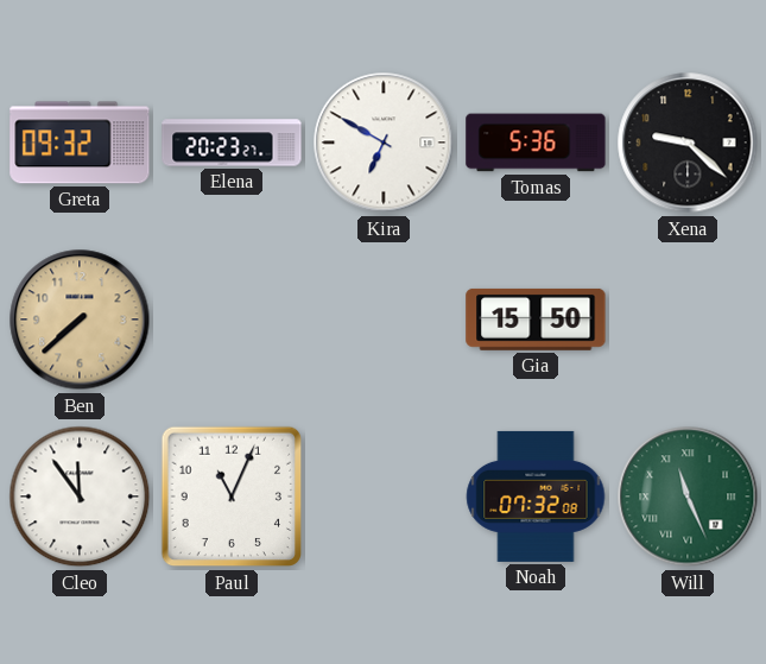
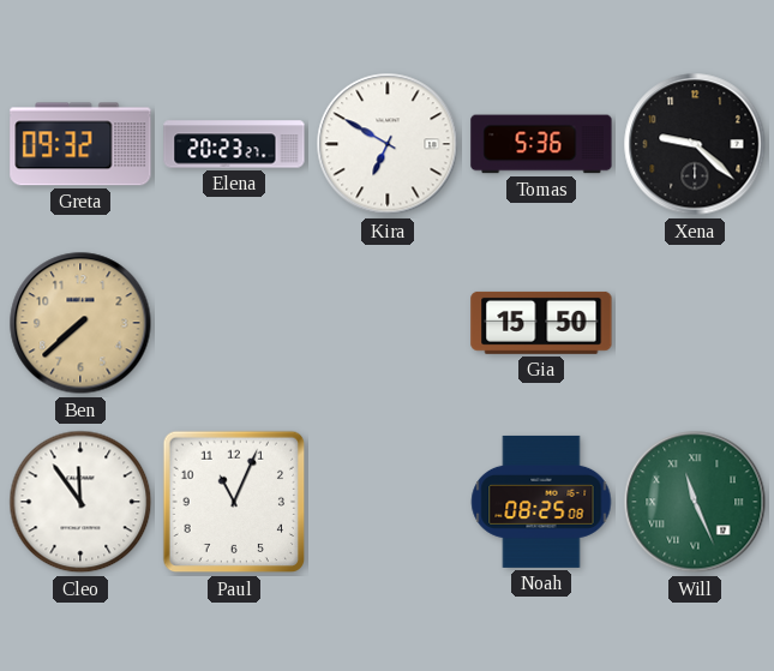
Noah: 07:32 -> 08:25 (541, 502)
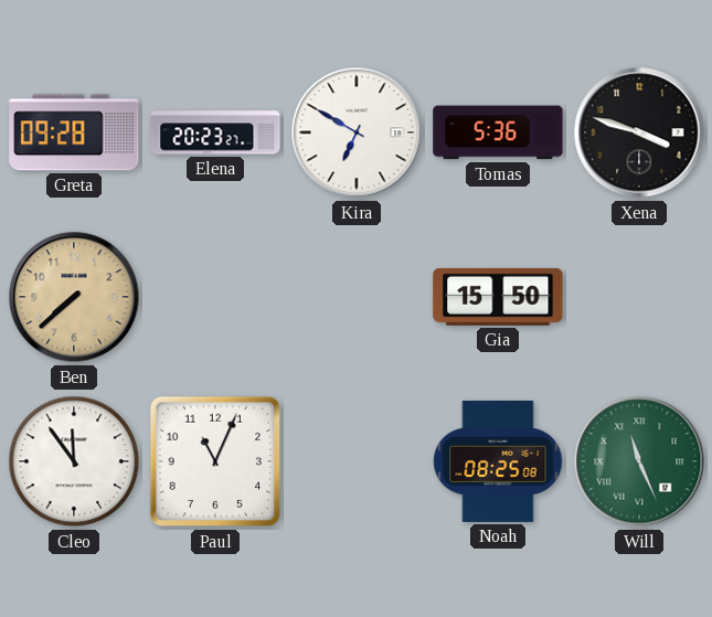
Greta: 09:32 -> 09:28 (74, 132)
Xena: 9:22 -> 3:48 (639, 132)
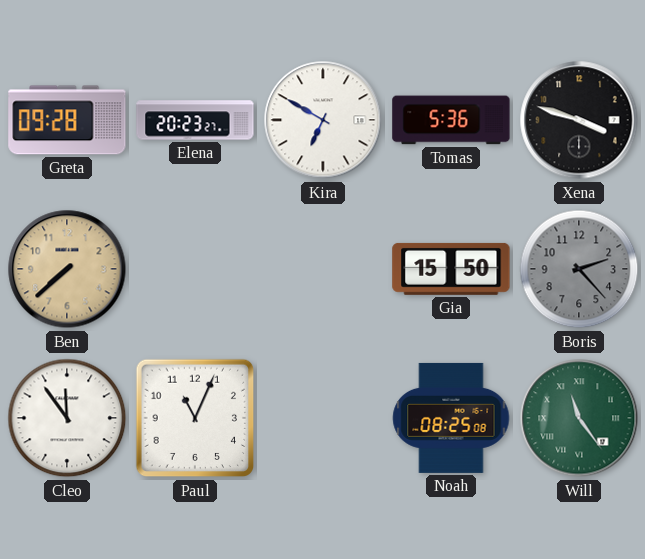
Boris: none -> 2:23 (579, 269)
Will: 11:26 -> 11:24 (579, 418)
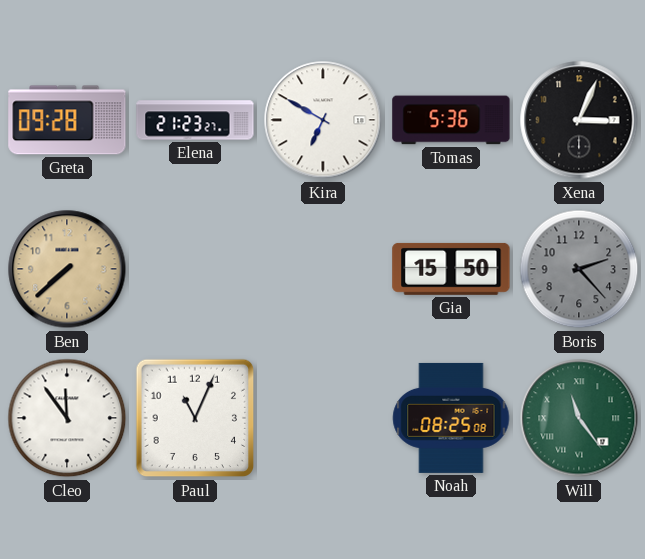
Elena: 20:23 -> 21:23 (195, 120)
Xena: 3:48 -> 3:04 (579, 120)
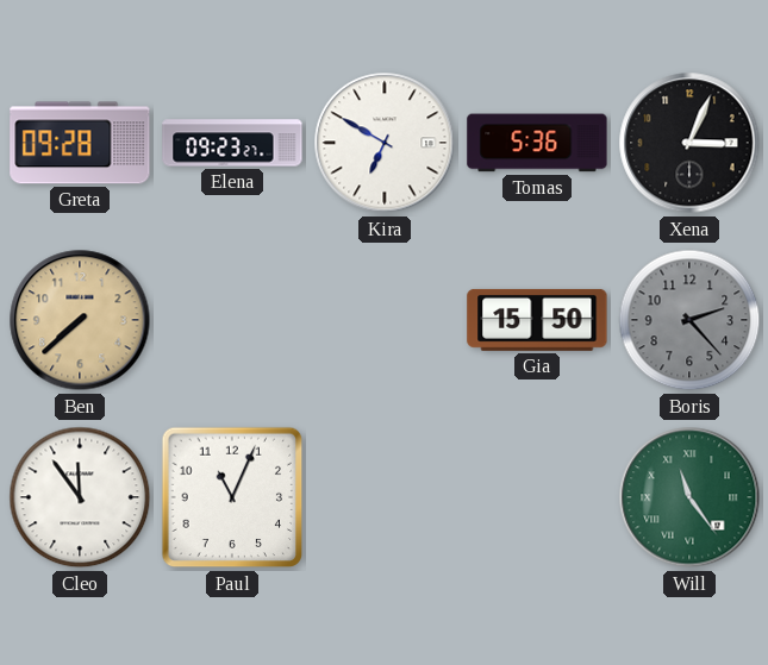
Elena: 21:23 -> 09:23 (232, 143)
Noah: 08:25 -> none (451, 418)
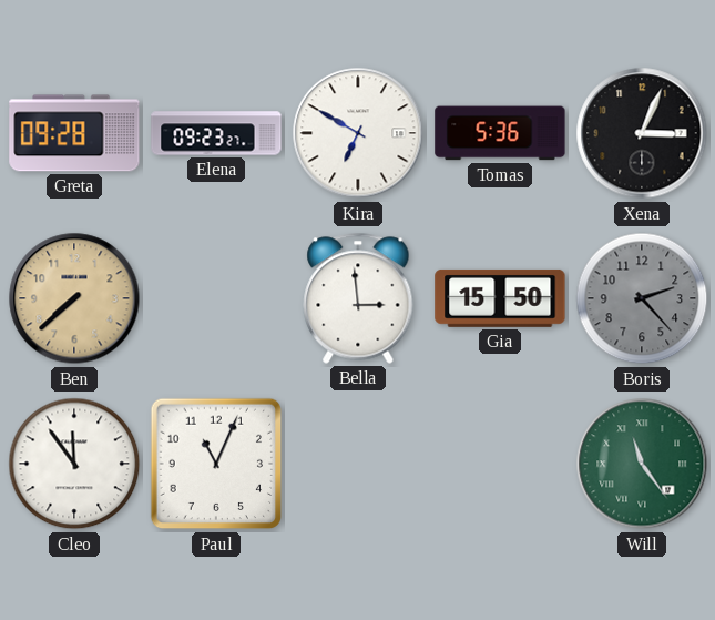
Bella: none -> 2:59 (358, 298)
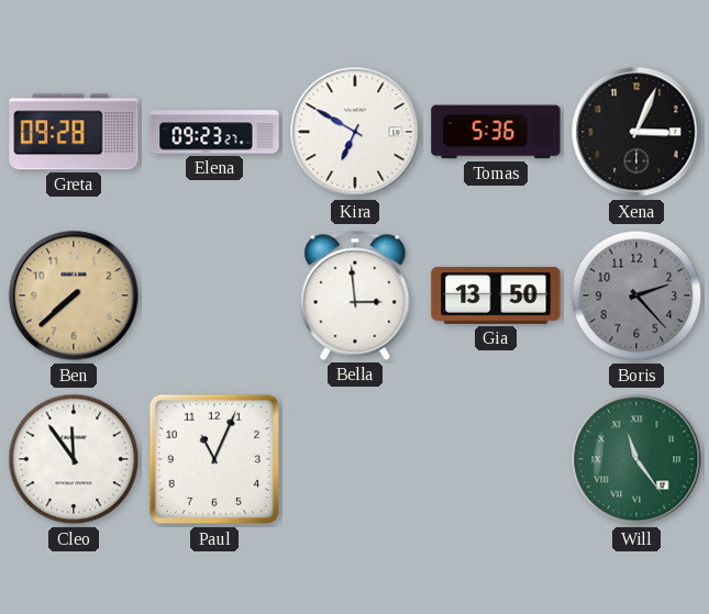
Gia: 15:50 -> 13:50 (496, 295)
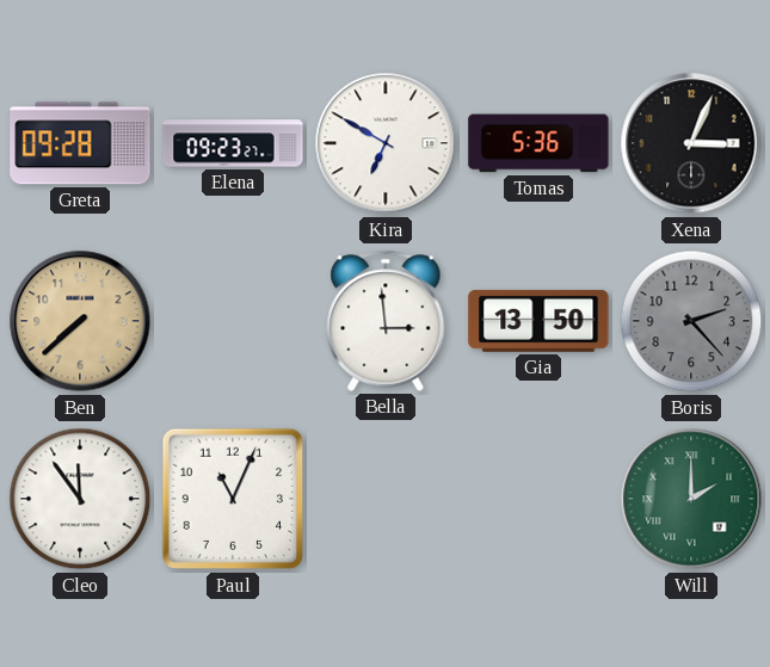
Will: 11:24 -> 2:00 (691, 499)
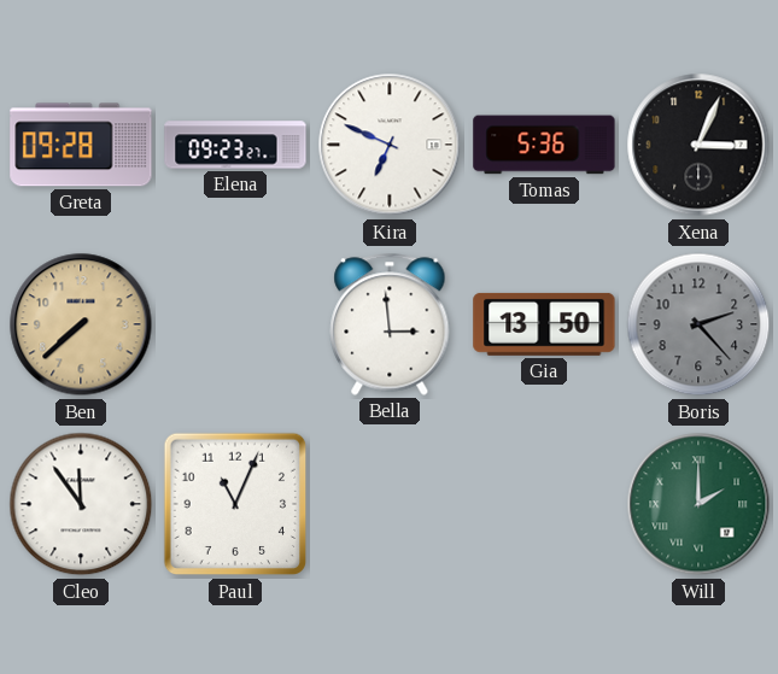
Kira: 6:50 -> 6:49 (390, 145)
